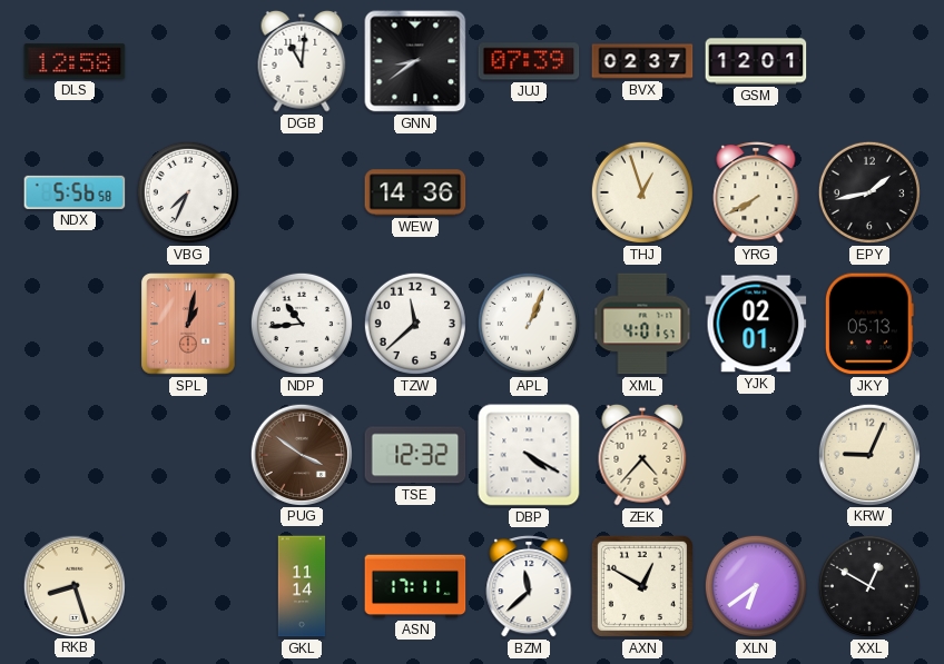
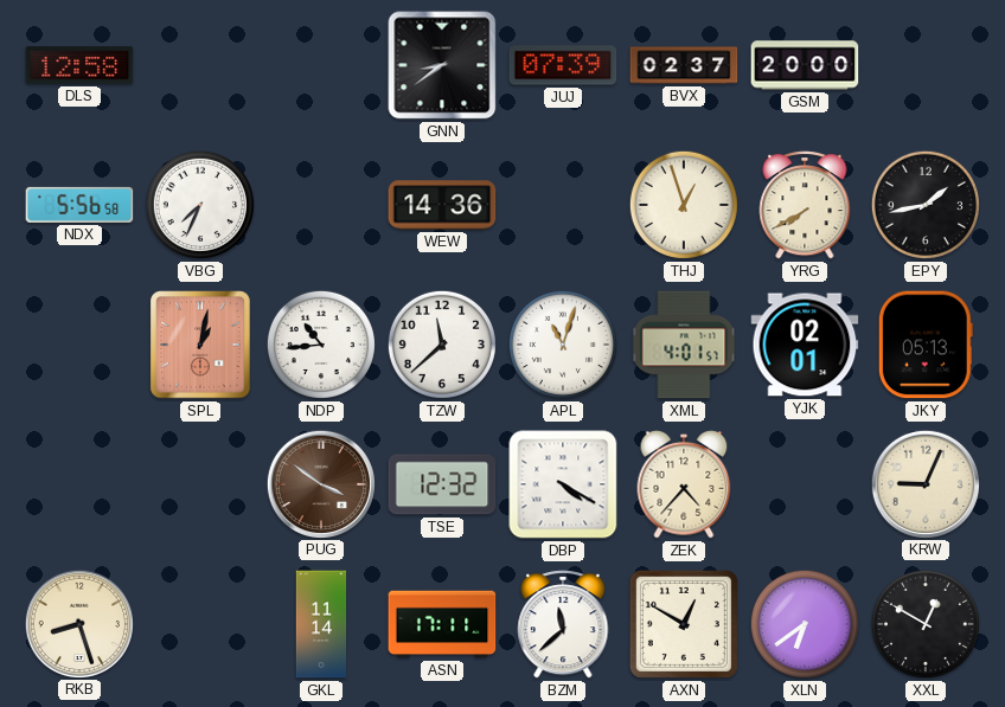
DGB: 11:01 -> none (302, 61)
GSM: 12:01 -> 20:00 (805, 65)
APL: 1:04 -> 11:03 (563, 345)
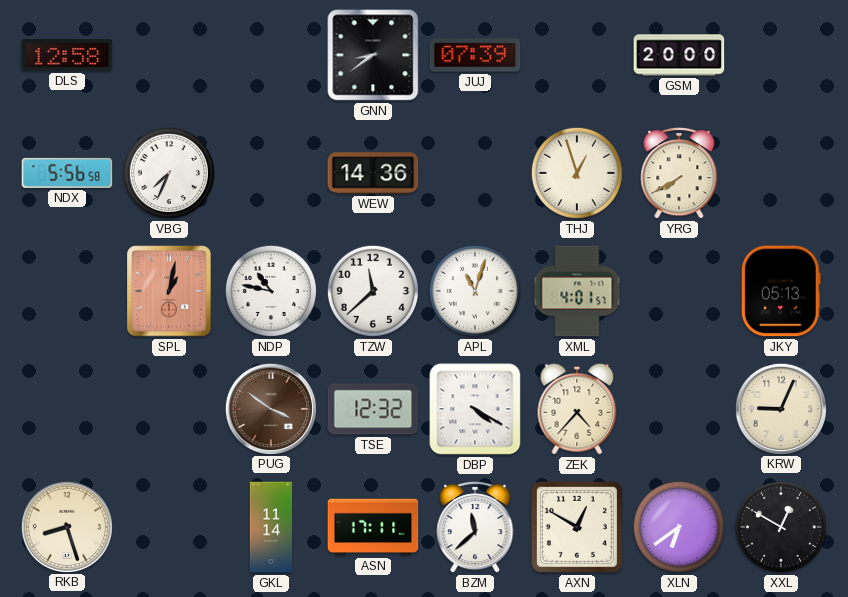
BVX: 02:37 -> none (684, 65)
EPY: 1:43 -> none (926, 205)
NDP: 10:44 -> 10:47 (271, 291)
YJK: 02:01 -> none (805, 345)
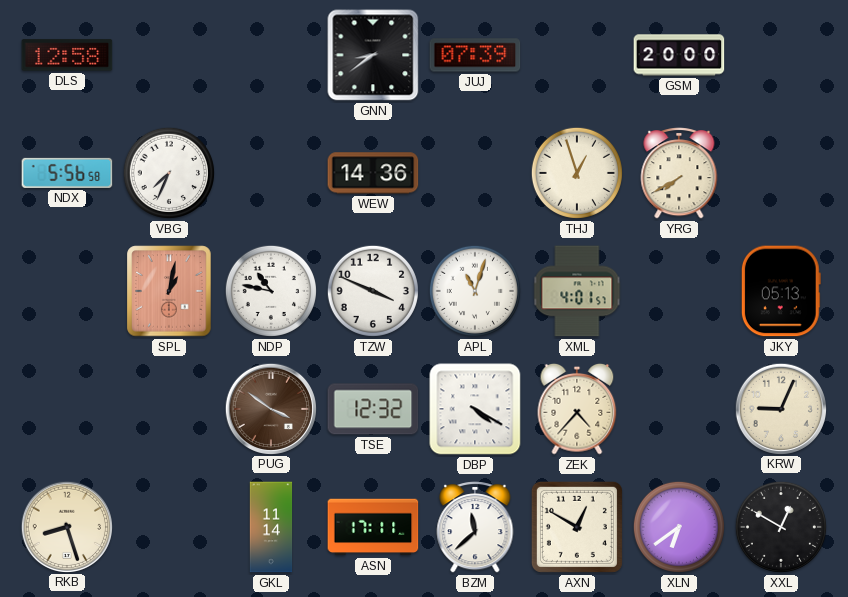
TZW: 11:38 -> 3:49 (373, 291)
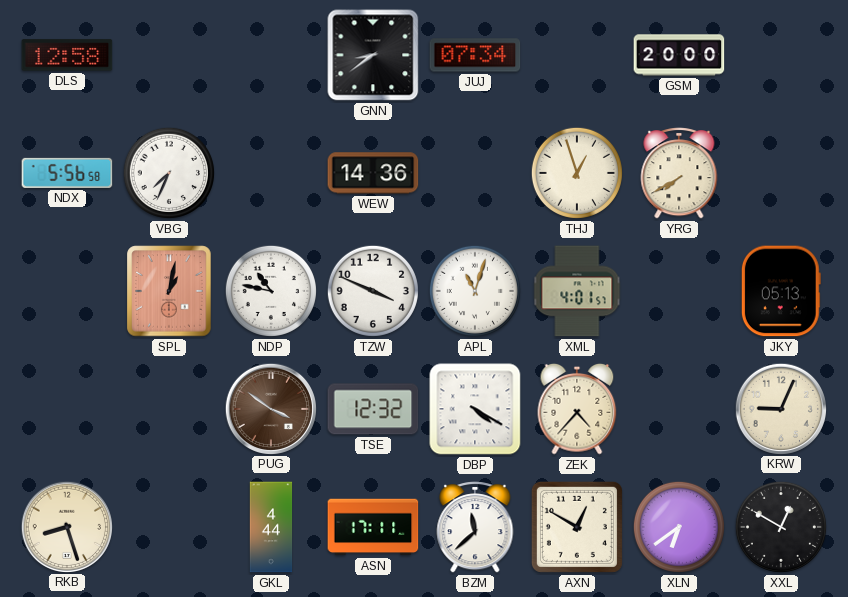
JUJ: 07:39 -> 07:34 (475, 55)
GKL: 11:14 -> 4:44 (271, 527)
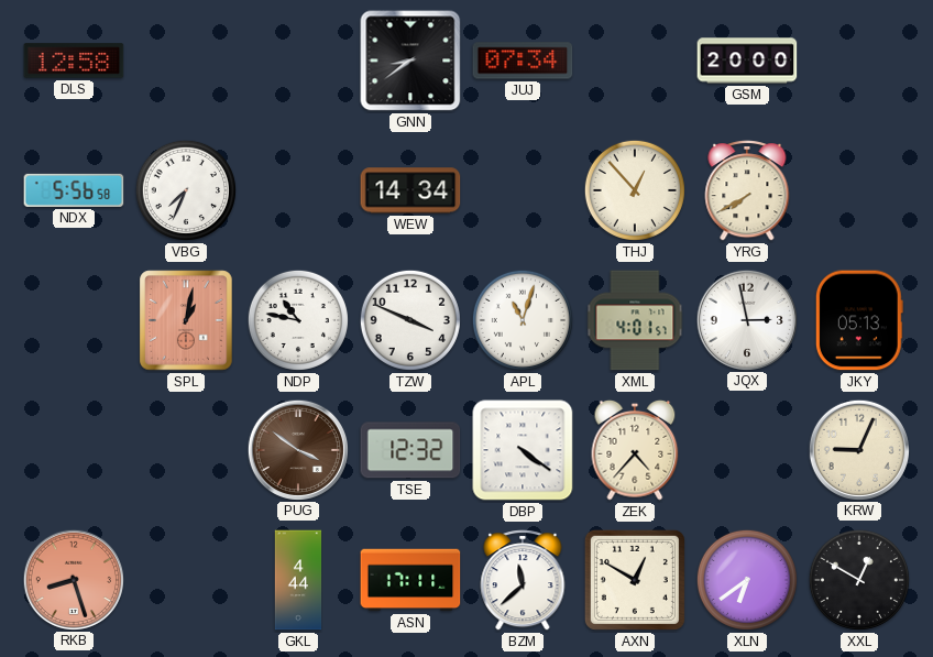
WEW: 14:36 -> 14:34 (410, 190)
THJ: 12:57 -> 12:53 (635, 190)
JQX: none -> 2:58 (746, 319)
DBP: 4:20 -> 4:21 (523, 450)
RKB dial: cream -> salmon (73, 579)
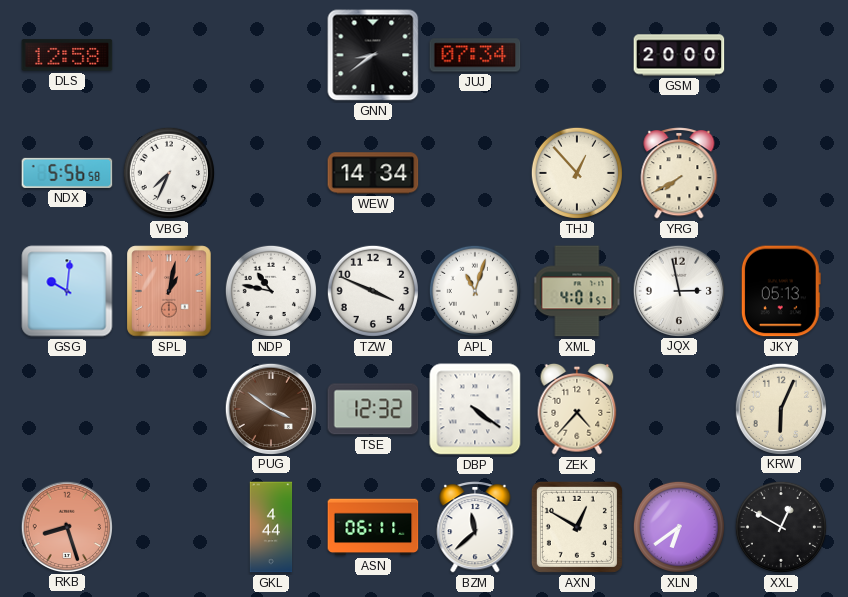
GSG: none -> 10:01 (67, 291)
KRW: 9:04 -> 6:04 (780, 408)
ASN: 17:11 -> 06:11 (373, 527)
